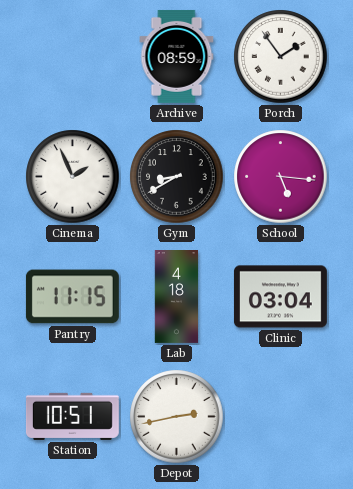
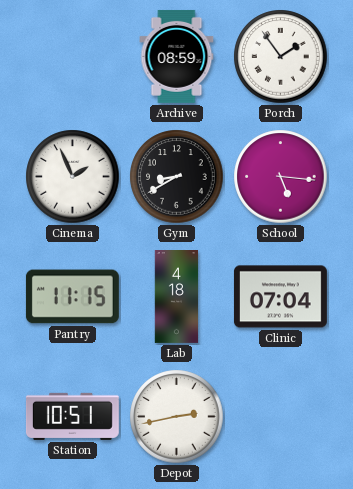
Clinic: 03:04 -> 07:04 (280, 297)
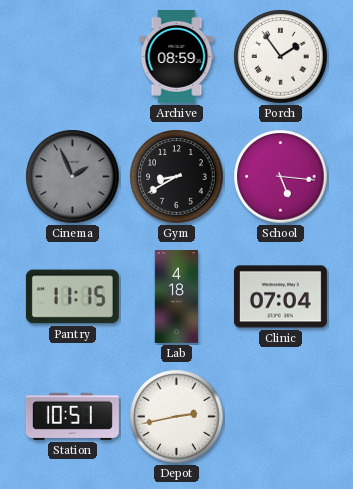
Cinema dial: white -> grey (73, 177)
